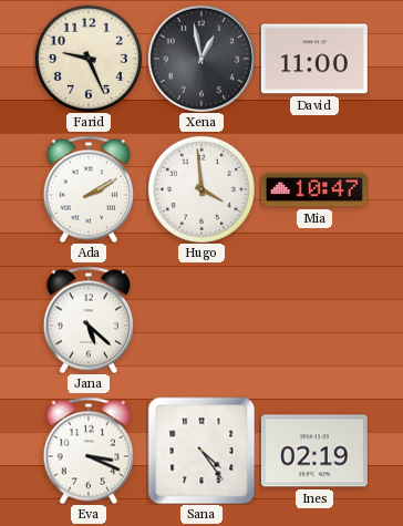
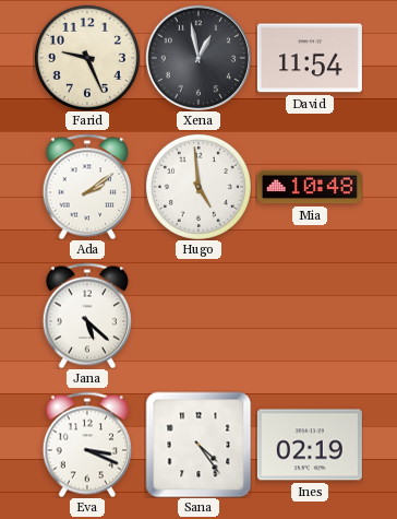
David: 11:00 -> 11:54 (310, 58)
Ada: 2:10 -> 2:09 (87, 187)
Hugo: 3:59 -> 4:59 (198, 187)
Mia: 10:47 -> 10:48 (310, 187)
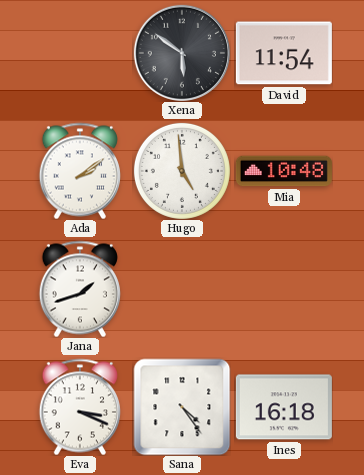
Farid: 9:26 -> none (87, 58)
Xena: 12:58 -> 5:51 (182, 53)
Jana: 5:22 -> 1:42 (80, 289)
Ines: 02:19 -> 16:18 (284, 407)
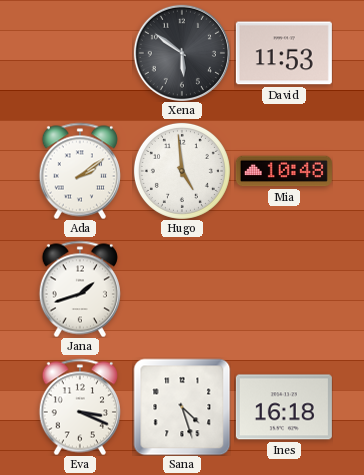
David: 11:54 -> 11:53 (284, 53)
Sana: 4:24 -> 4:27 (182, 407)
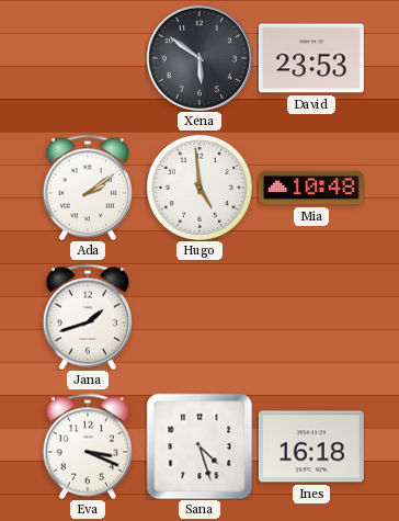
David: 11:53 -> 23:53 (311, 58)
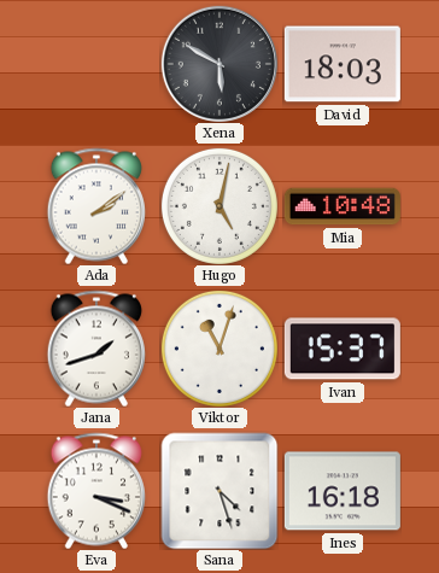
Xena: 5:51 -> 5:50 (219, 64)
David: 23:53 -> 18:03 (343, 64)
Hugo: 4:59 -> 5:02 (219, 206)
Viktor: none -> 11:03 (219, 349)
Ivan: none -> 15:37 (343, 349)
